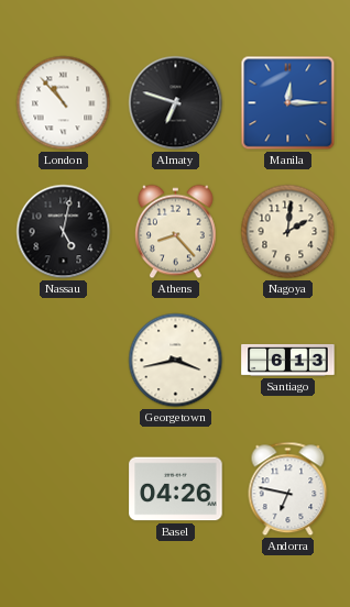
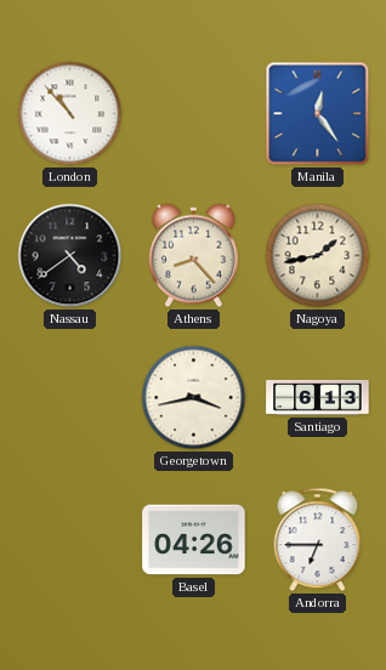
Almaty: 6:48 -> none (176, 103)
Manila: 12:15 -> 12:24 (318, 114)
Nassau: 5:02 -> 4:39 (70, 256)
Nagoya: 2:01 -> 1:43 (318, 256)
Andorra: 6:47 -> 6:45 (318, 540)
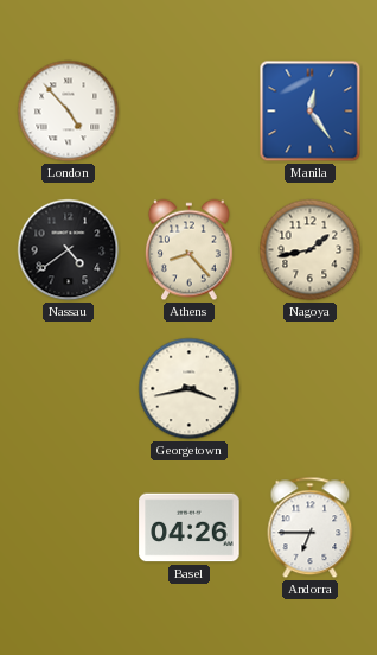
London: 10:53 -> 4:53 (69, 112)
Santiago: 6:13 -> none (318, 397)
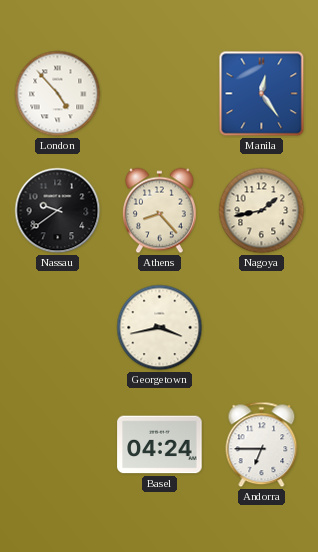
Nassau: 4:39 -> 9:39 (58, 211)
Basel: 04:26 -> 04:24 (160, 445)
